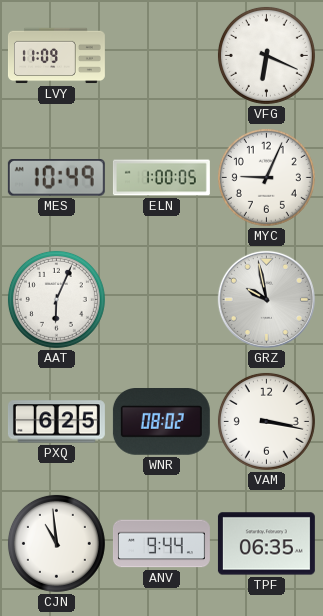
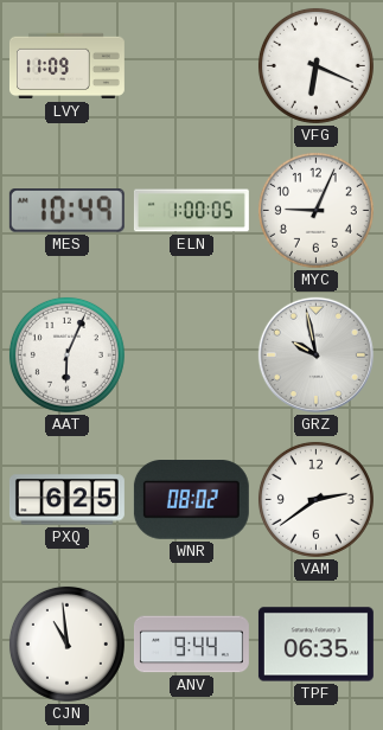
VAM: 3:17 -> 2:39 (315, 499)
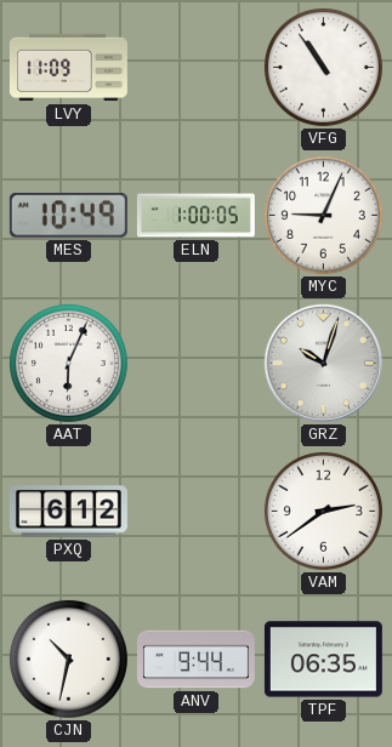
VFG: 6:19 -> 10:54 (323, 67)
GRZ: 9:58 -> 10:03 (323, 363)
PXQ: 6:25 -> 6:12 (68, 512)
WNR: 08:02 -> none (191, 500)
CJN: 10:59 -> 10:32 (68, 658)
